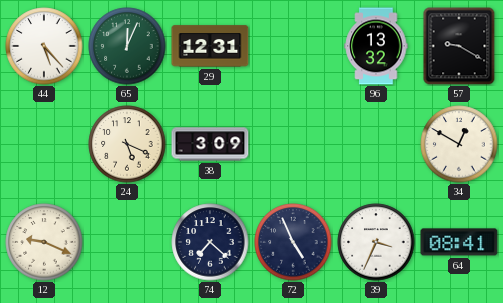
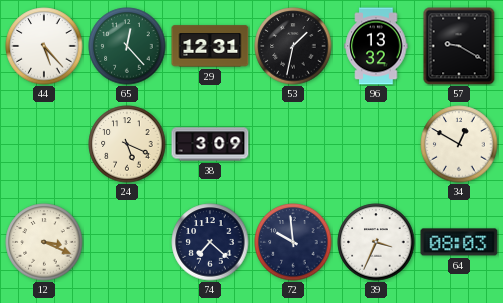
65: 12:04 -> 12:23 (127, 46)
53: none -> 1:32 (293, 46)
12: 9:19 -> 3:19 (44, 242)
72: 4:56 -> 9:59 (293, 242)
64: 08:41 -> 08:03 (459, 242)
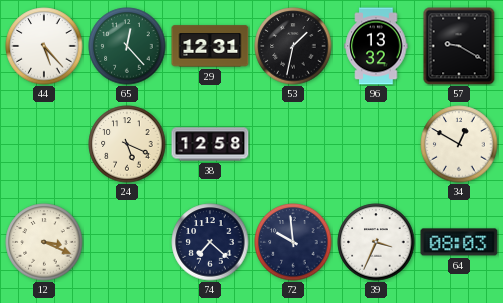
38: 3:09 -> 12:58 (210, 144)
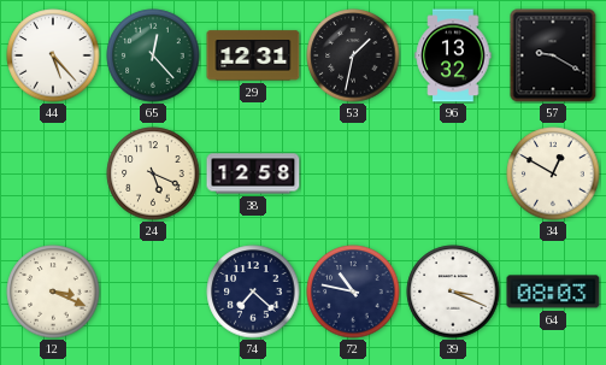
72: 9:59 -> 10:47 (353, 292)
39: 3:34 -> 3:19 (453, 292)
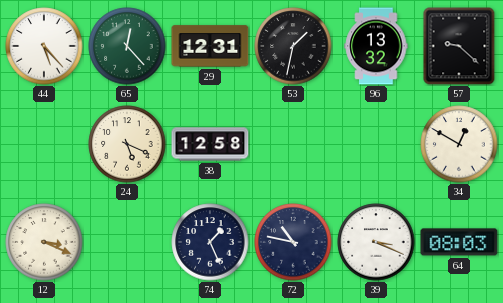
57: 9:20 -> 9:22 (459, 46)
74: 7:22 -> 1:26 (210, 242)
